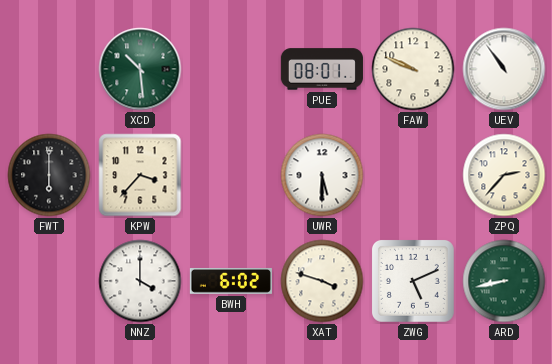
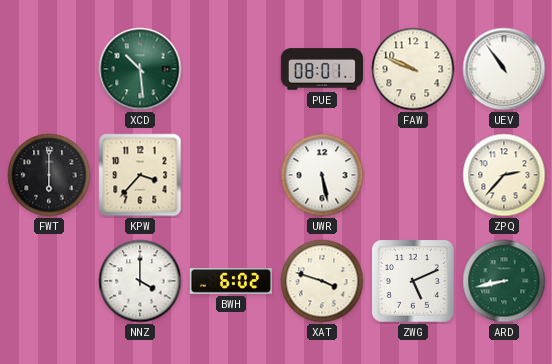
UWR: 5:30 -> 5:28 (322, 175)
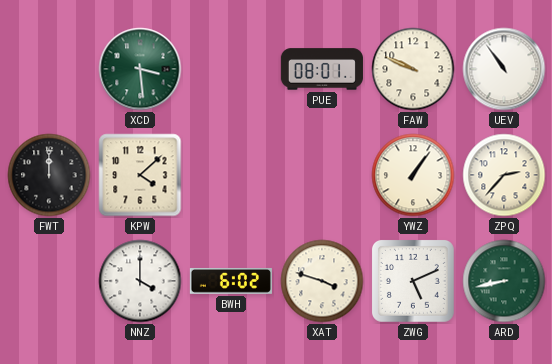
XCD: 10:29 -> 3:29 (140, 69)
FWT: 6:00 -> 12:00 (49, 175)
KPW: 3:37 -> 4:08 (140, 175)
UWR: 5:28 -> none (322, 175)
YWZ: none -> 1:06 (413, 175)
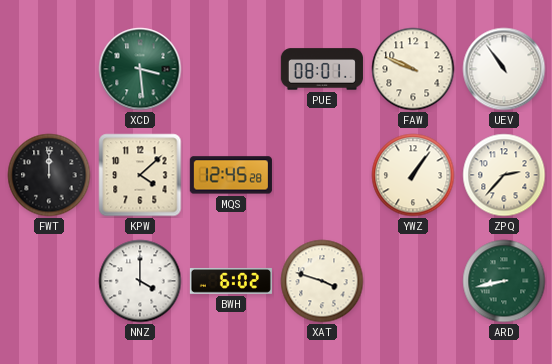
MQS: none -> 12:45 (231, 175)
ZWG: 5:11 -> none (413, 281)
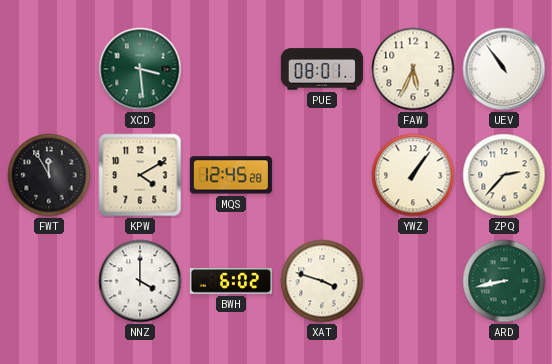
FAW: 9:49 -> 5:34 (413, 69)
FWT: 12:00 -> 11:55 (49, 175)
KPW: 4:08 -> 4:10 (140, 175)
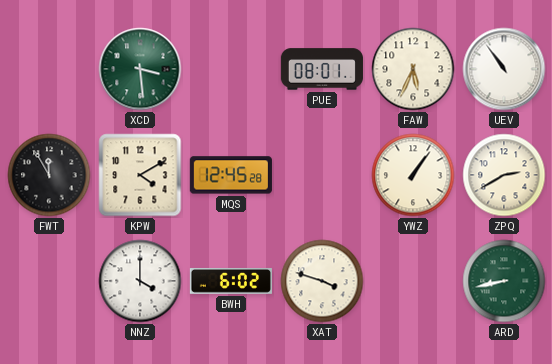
ZPQ: 2:37 -> 2:40 (504, 175)
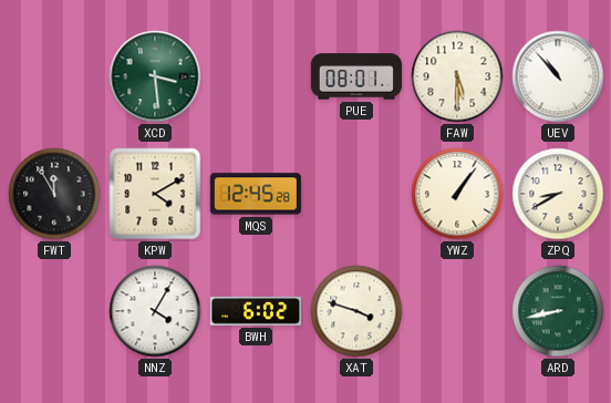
FAW: 5:34 -> 5:30 (457, 76)
UEV: 10:54 -> 10:53 (558, 76)
ZPQ: 2:40 -> 8:40 (558, 194)
NNZ: 4:00 -> 4:05 (155, 311)
